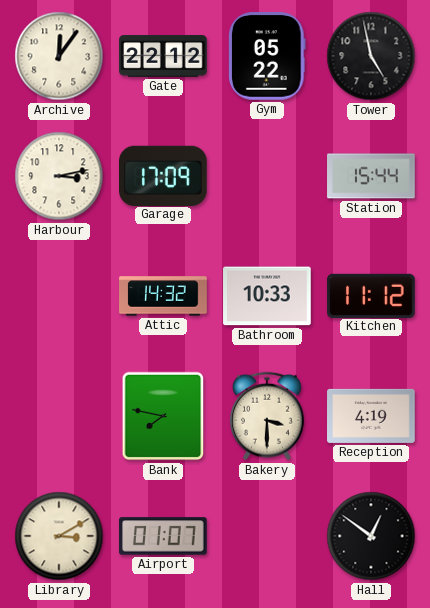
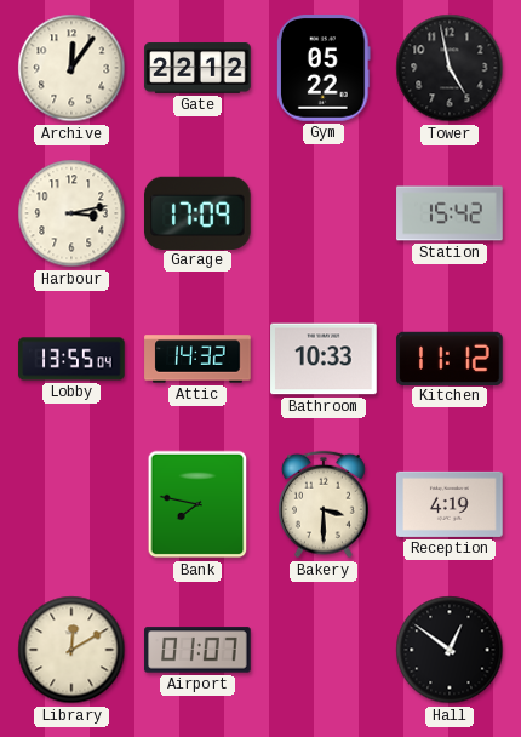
Station: 15:44 -> 15:42 (450, 213)
Lobby: none -> 13:55 (71, 359)
Library: 3:10 -> 12:10 (71, 650)
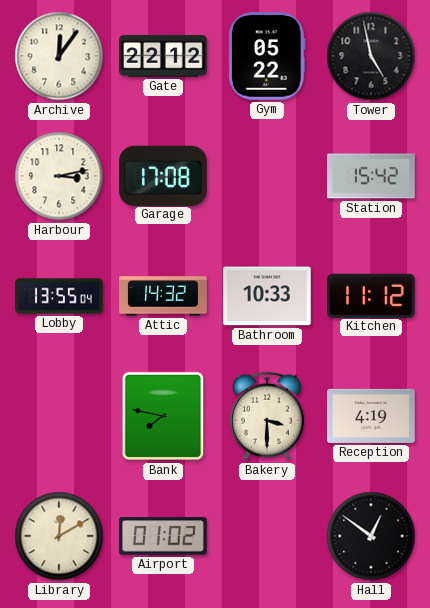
Garage: 17:09 -> 17:08 (164, 175)
Airport: 01:07 -> 01:02 (163, 536)
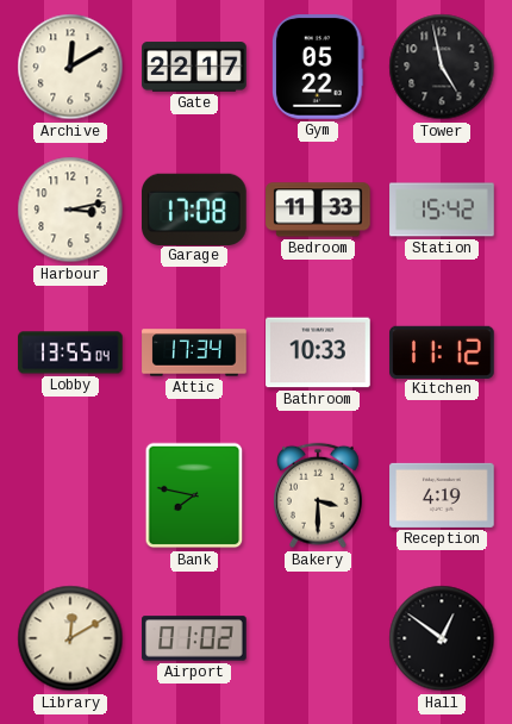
Archive: 12:06 -> 12:10 (70, 67)
Gate: 22:12 -> 22:17 (194, 67)
Bedroom: none -> 11:33 (318, 210)
Attic: 14:32 -> 17:34 (194, 352)
